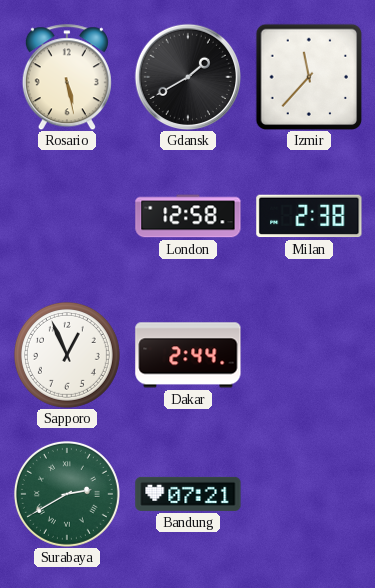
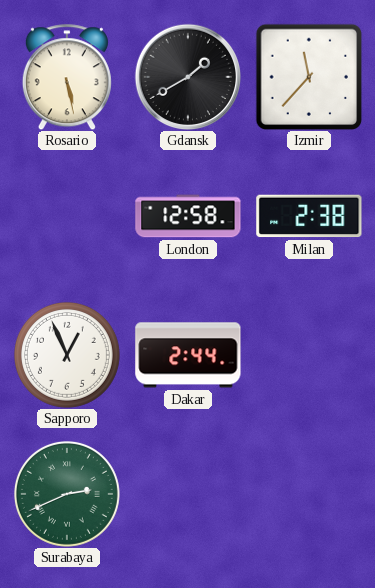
Surabaya: 2:40 -> 2:41 (67, 494)
Bandung: 07:21 -> none (188, 494)
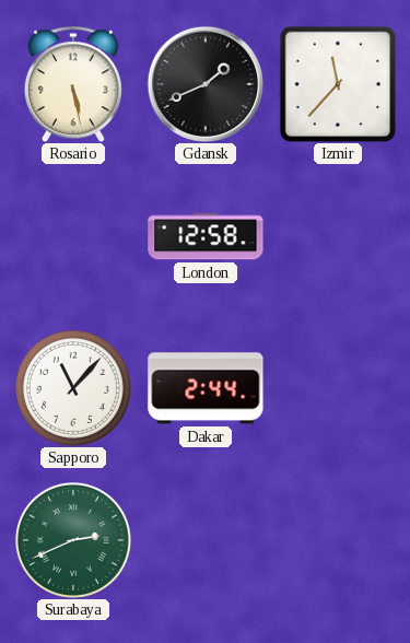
Gdansk: 1:40 -> 1:41 (204, 83)
Milan: 2:38 -> none (309, 216)
Sapporo: 12:56 -> 11:07 (73, 388)
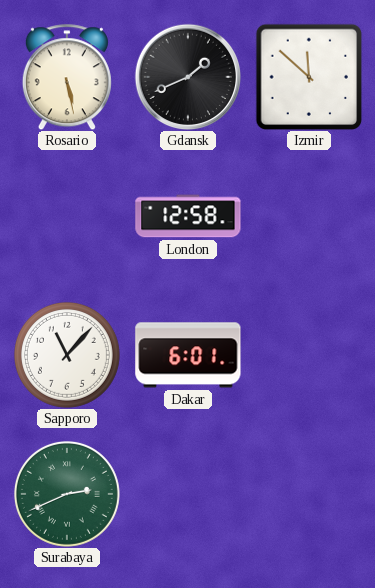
Izmir: 11:37 -> 11:52 (309, 77)
Dakar: 2:44 -> 6:01 (188, 355)
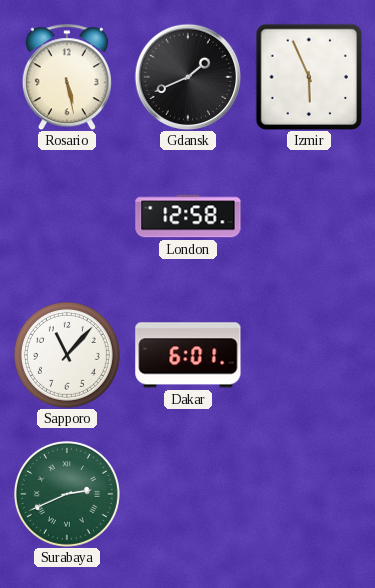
Izmir: 11:52 -> 5:56 (309, 77)
